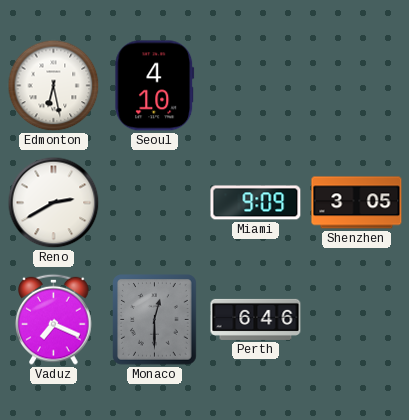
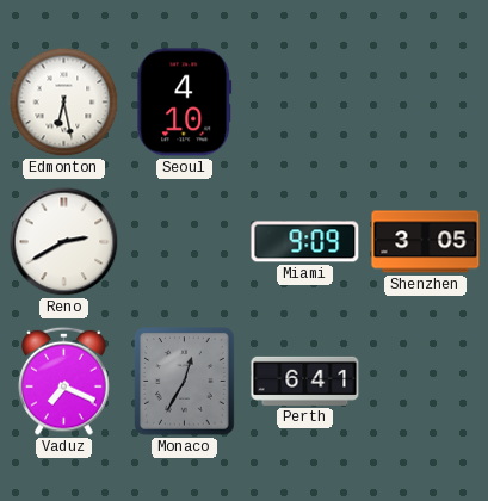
Monaco: 12:30 -> 12:35 (185, 382)
Perth: 6:46 -> 6:41 (305, 381)
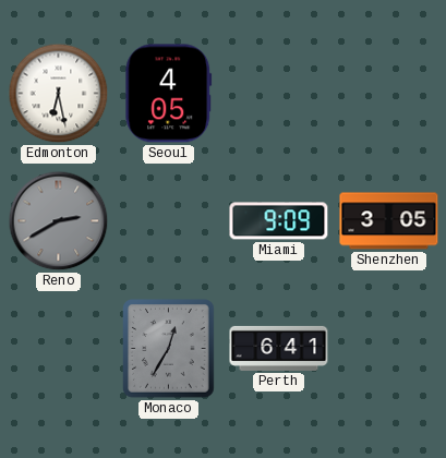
Seoul: 4:10 -> 4:05 (169, 94)
Reno dial: white -> grey (59, 221)
Vaduz: 7:19 -> none (64, 381)
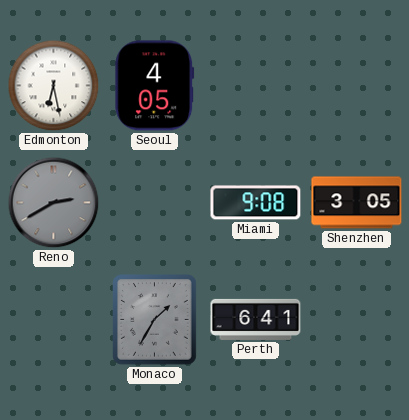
Miami: 9:09 -> 9:08 (256, 203)
Monaco: 12:35 -> 1:35 (155, 320)
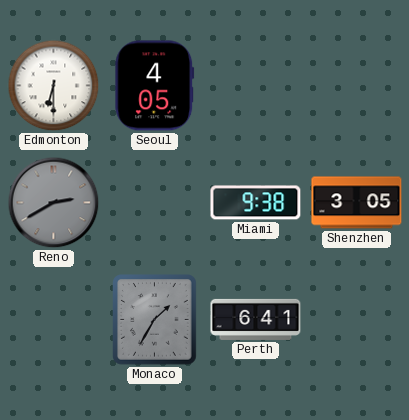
Edmonton: 6:28 -> 6:30 (54, 86)
Miami: 9:08 -> 9:38 (256, 203)
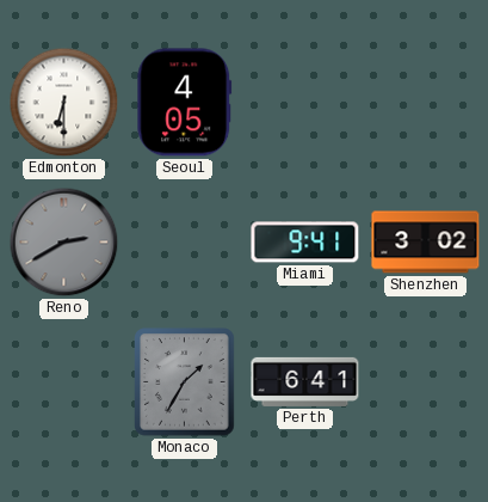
Miami: 9:38 -> 9:41 (305, 243)
Shenzhen: 3:05 -> 3:02 (426, 243)
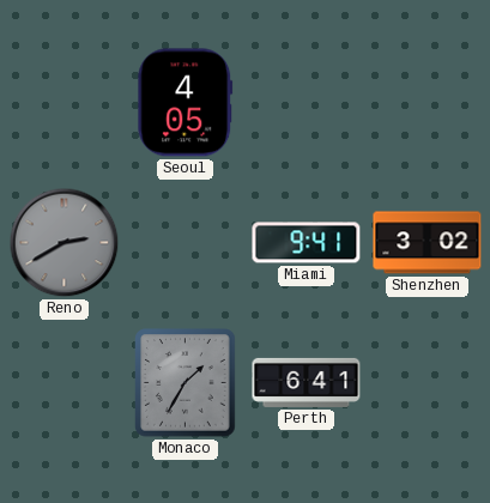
Edmonton: 6:30 -> none (64, 103)
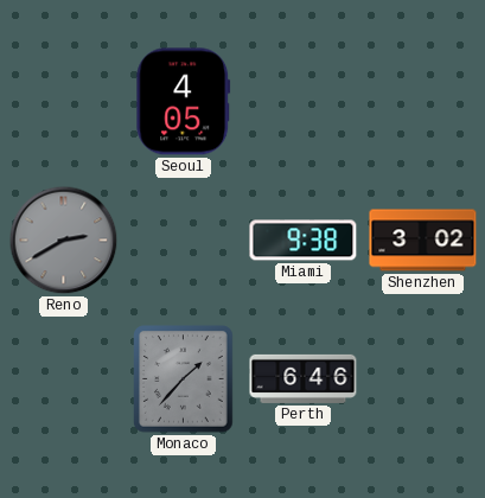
Miami: 9:41 -> 9:38 (304, 241)
Monaco: 1:35 -> 1:37 (184, 379)
Perth: 6:41 -> 6:46 (304, 378)
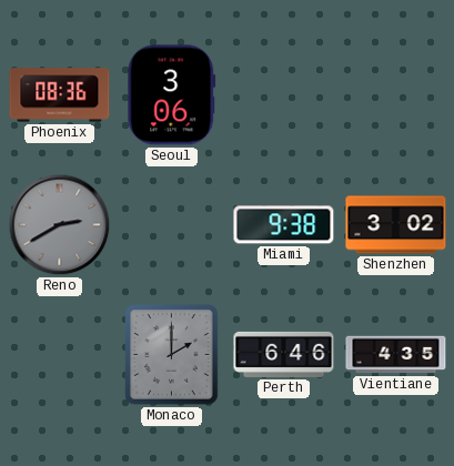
Phoenix: none -> 08:36 (60, 95)
Seoul: 4:05 -> 3:06 (172, 95)
Monaco: 1:37 -> 2:00 (172, 355)
Vientiane: none -> 4:35 (396, 355)
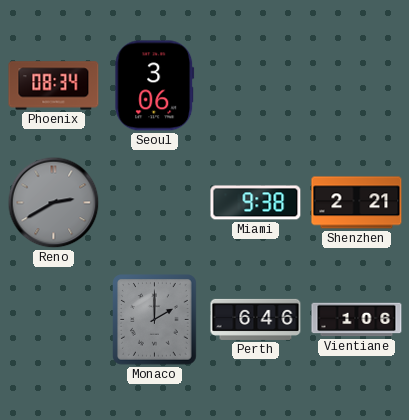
Phoenix: 08:36 -> 08:34 (54, 86)
Shenzhen: 3:02 -> 2:21 (357, 203)
Vientiane: 4:35 -> 1:06 (357, 320)
